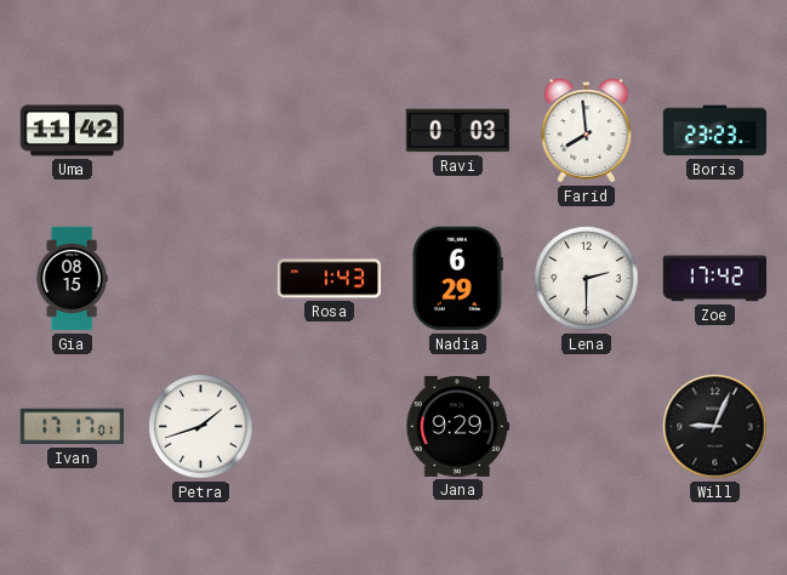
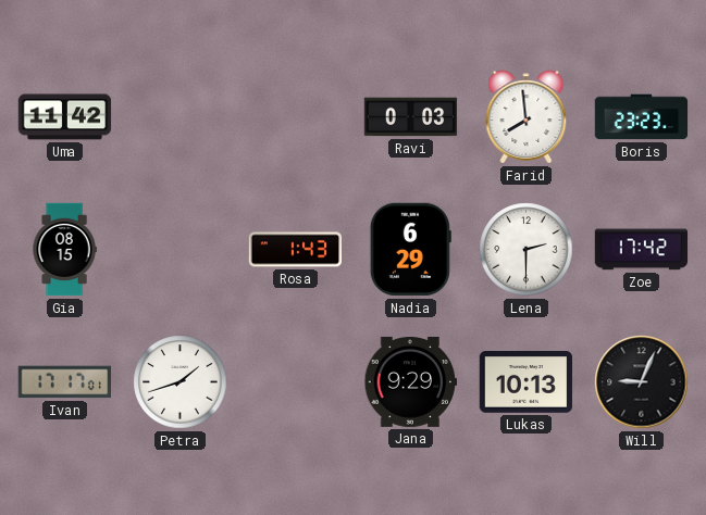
Lukas: none -> 10:13 (527, 382)
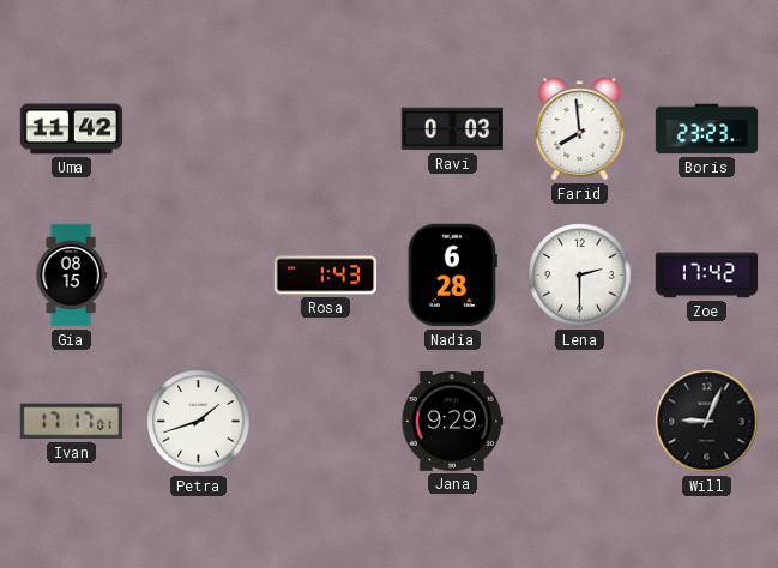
Nadia: 6:29 -> 6:28 (452, 276)
Lukas: 10:13 -> none (527, 382)
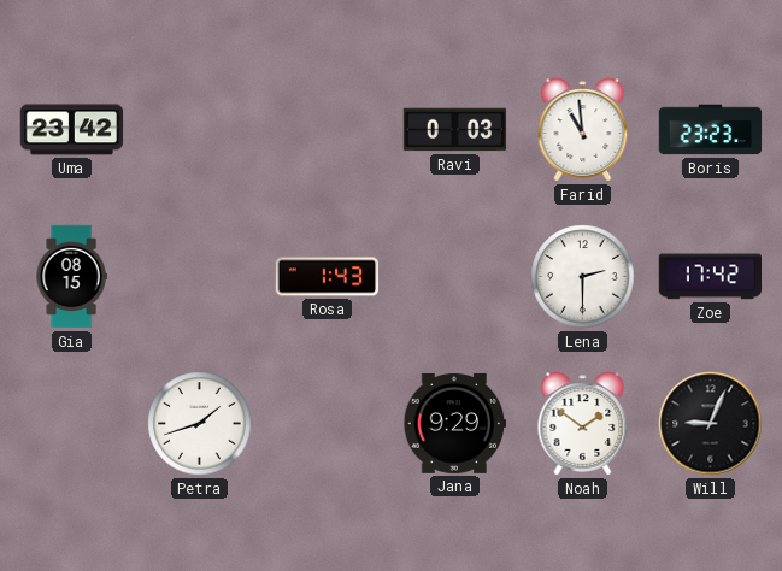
Uma: 11:42 -> 23:42 (72, 130)
Farid: 7:59 -> 10:59 (583, 130)
Nadia: 6:28 -> none (452, 276)
Ivan: 17:17 -> none (71, 422)
Noah: none -> 1:51 (583, 424)
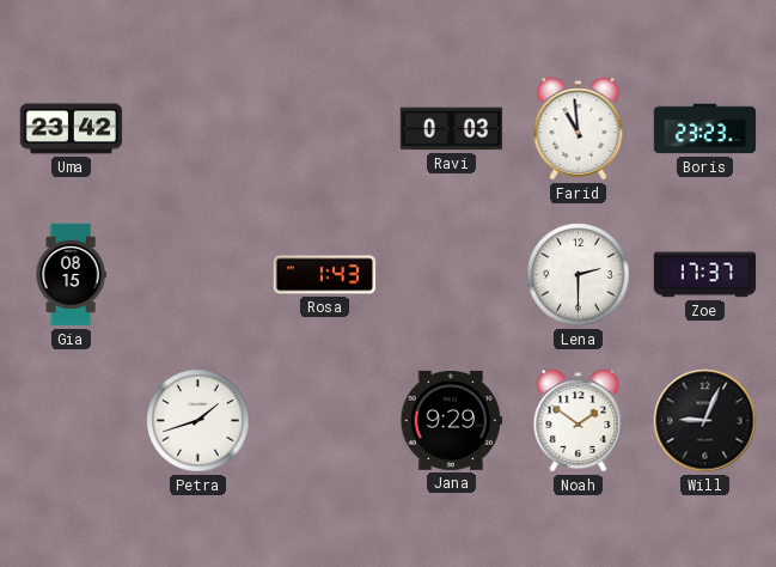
Zoe: 17:42 -> 17:37 (705, 275)
